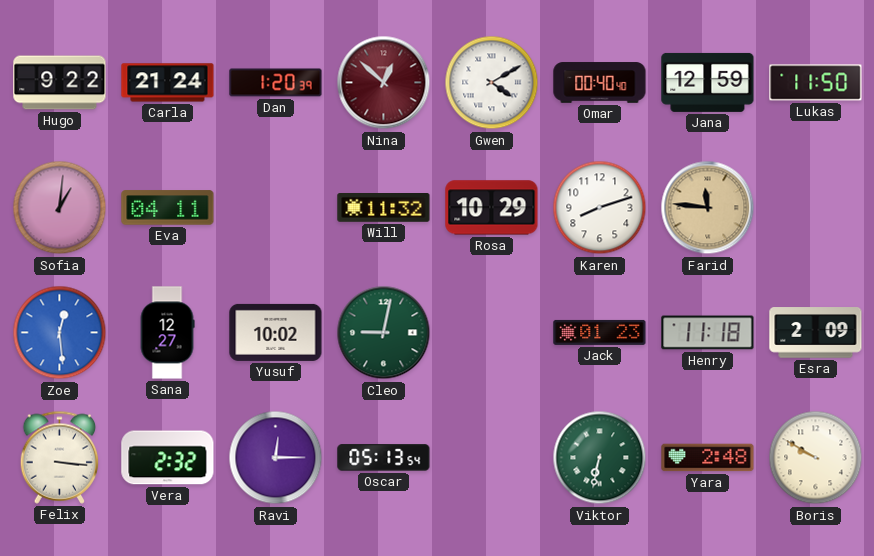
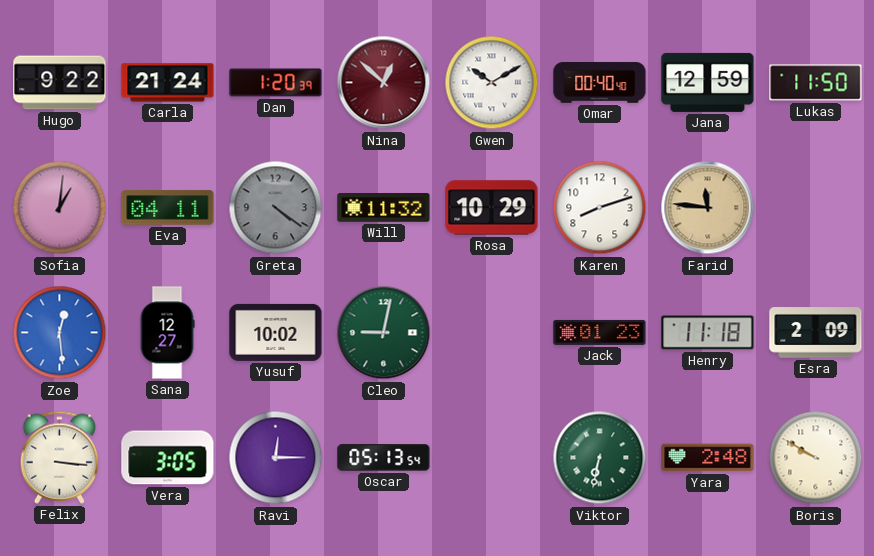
Gwen: 4:10 -> 10:10 (492, 83)
Greta: none -> 4:21 (276, 208)
Vera: 2:32 -> 3:05 (168, 458)
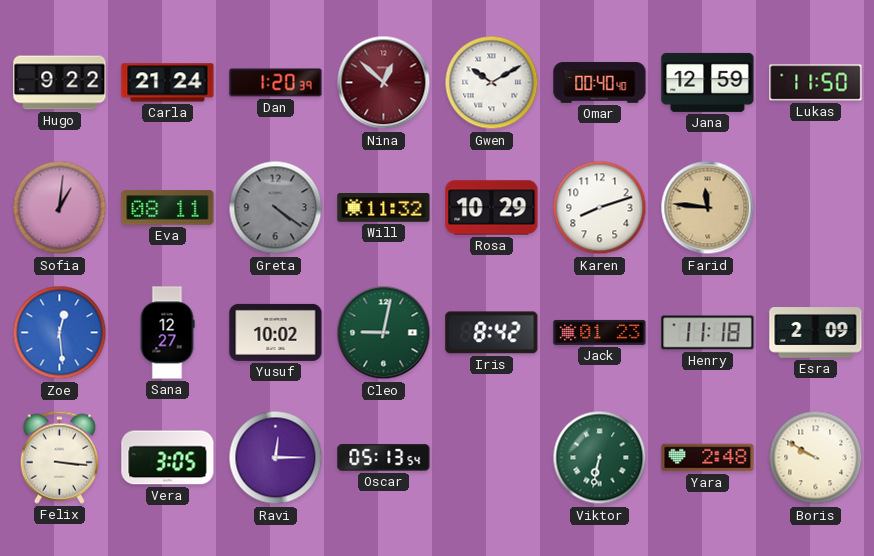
Eva: 04:11 -> 08:11 (168, 208)
Iris: none -> 8:42 (492, 333)
